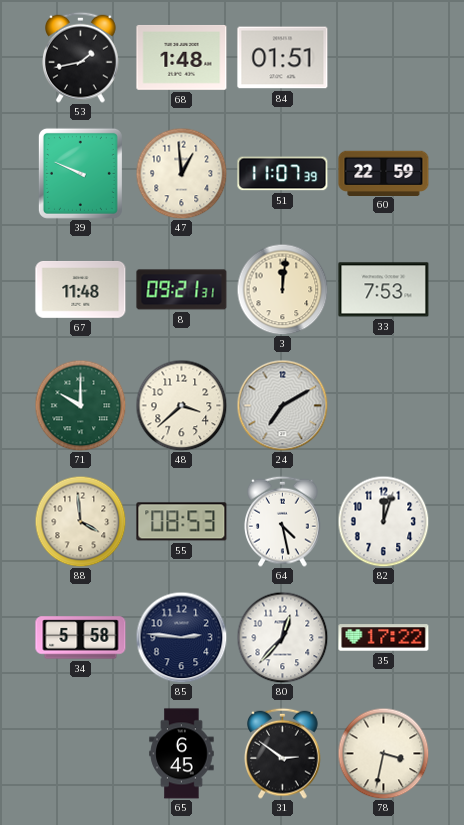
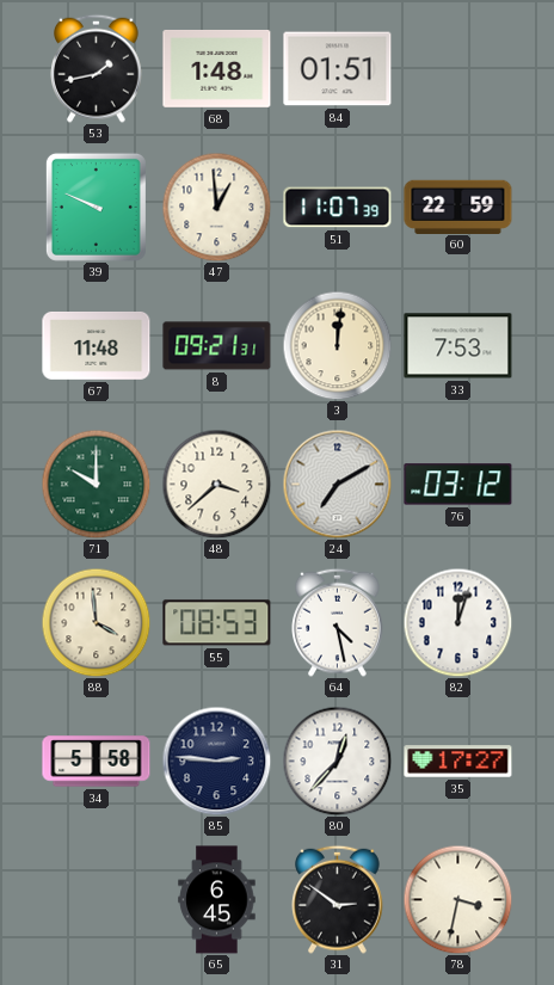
76: none -> 03:12 (458, 485)
35: 17:22 -> 17:27 (458, 762)
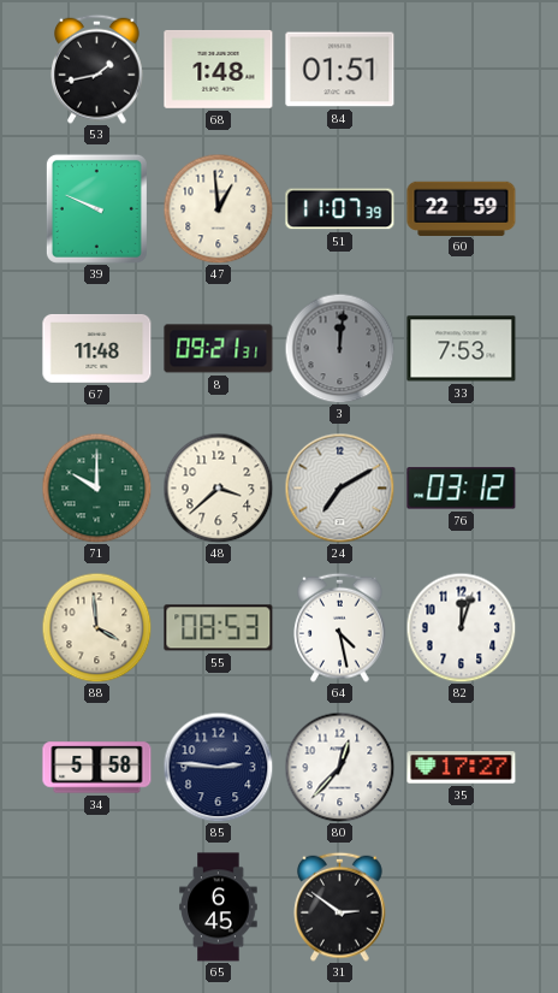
3 dial: cream -> grey (339, 348)
78: 3:32 -> none (457, 899)
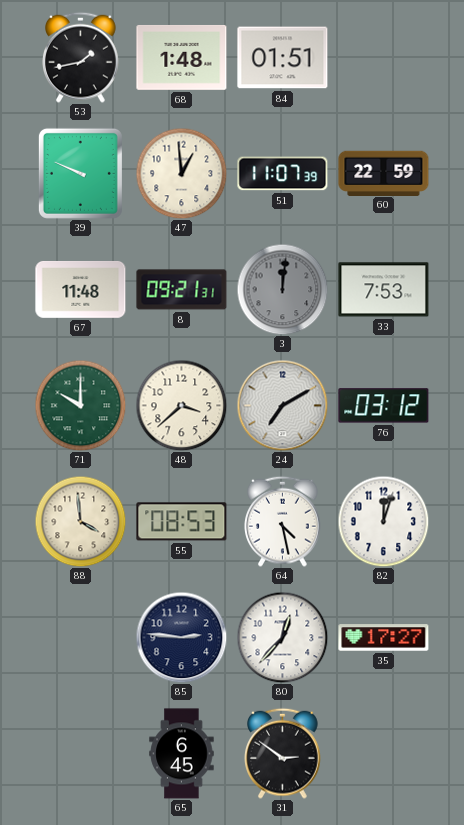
34: 5:58 -> none (97, 768)
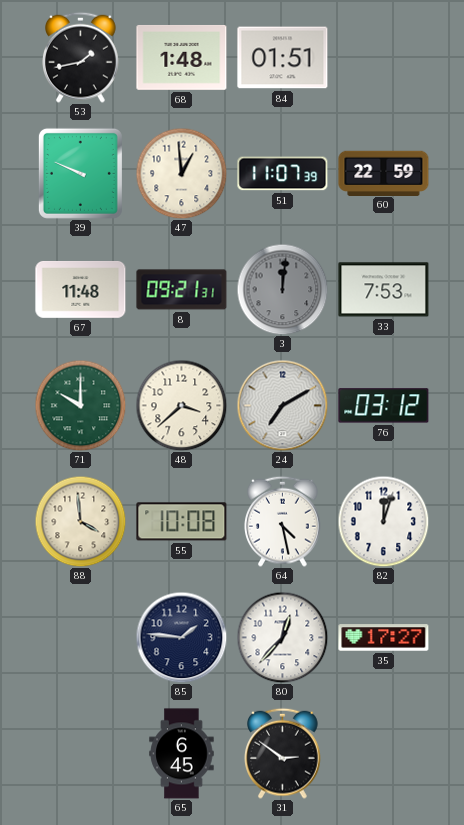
55: 08:53 -> 10:08 (182, 522)
85: 2:46 -> 1:46 (181, 637)
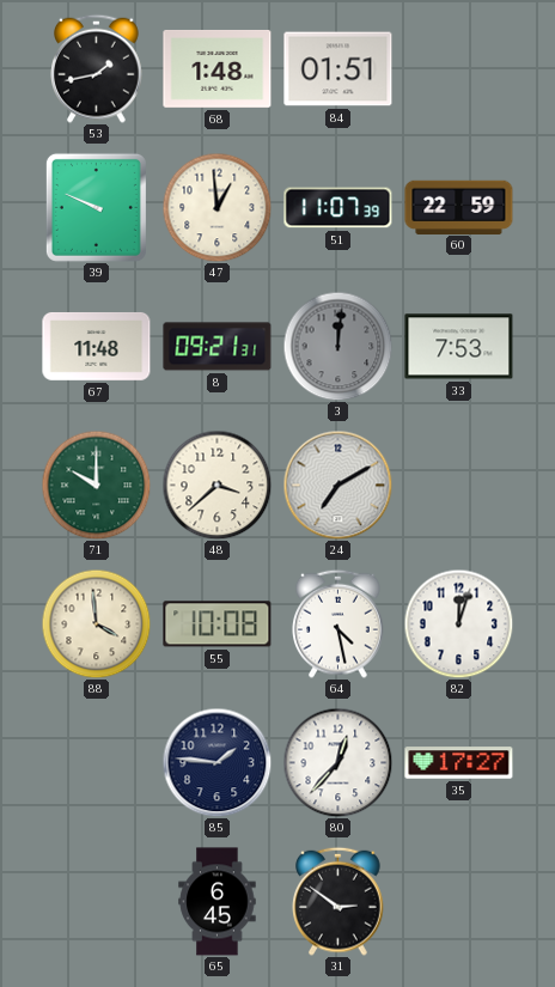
76: 03:12 -> none (384, 406)
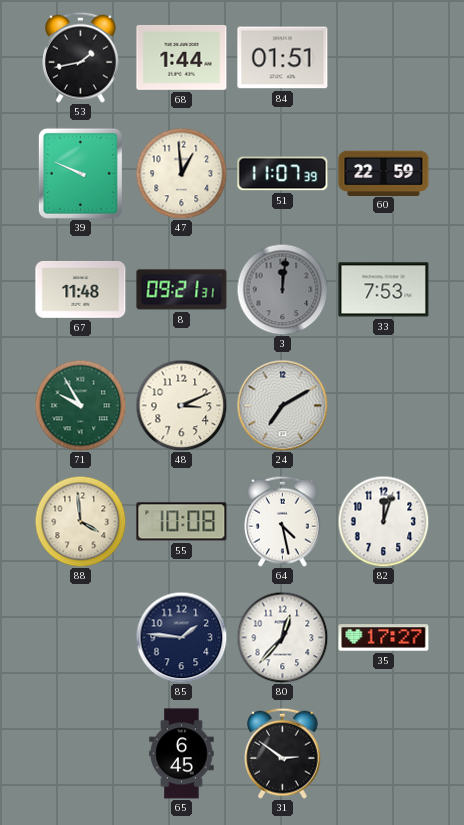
68: 1:48 -> 1:44 (182, 57)
71: 10:00 -> 9:55 (80, 405)
48: 3:38 -> 3:11 (181, 405)
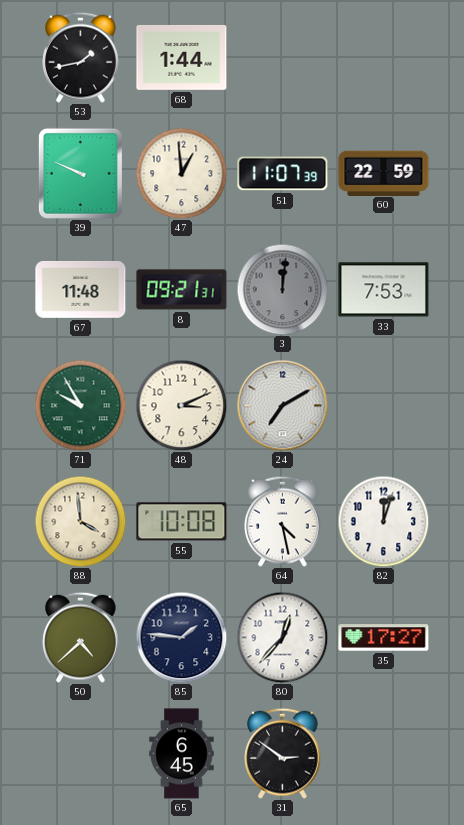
84: 01:51 -> none (283, 58)
50: none -> 4:38 (81, 637)
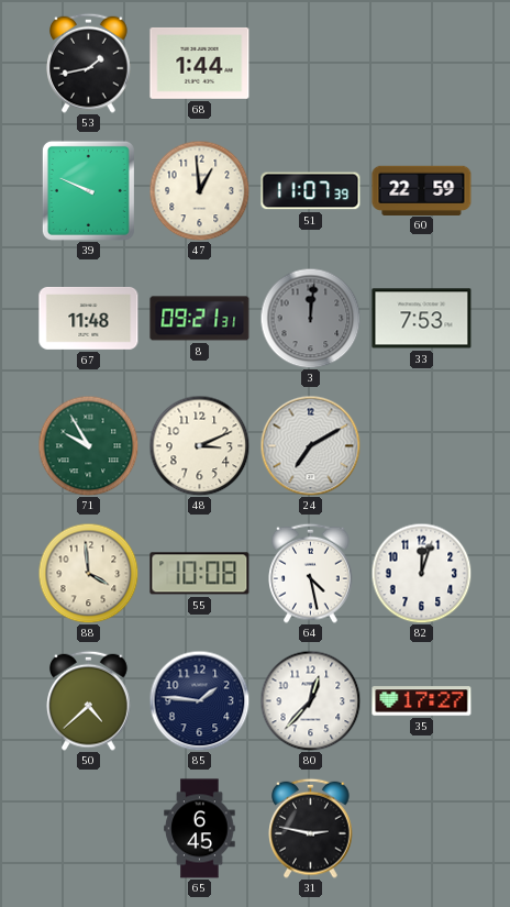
31: 2:51 -> 2:47 (311, 828)
